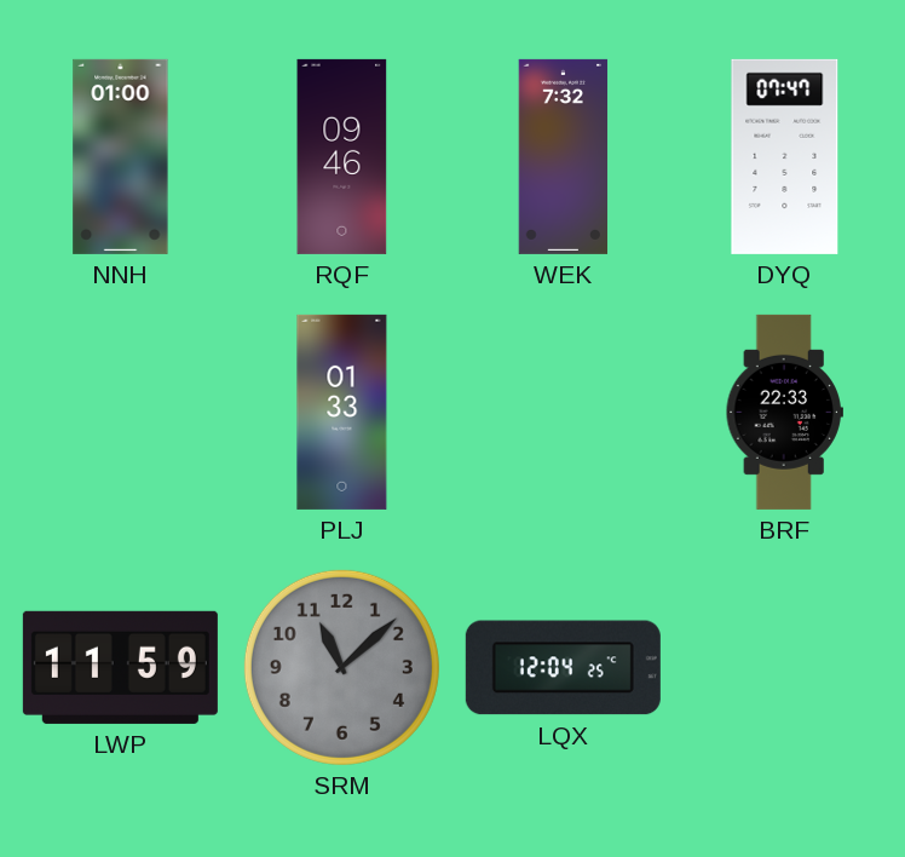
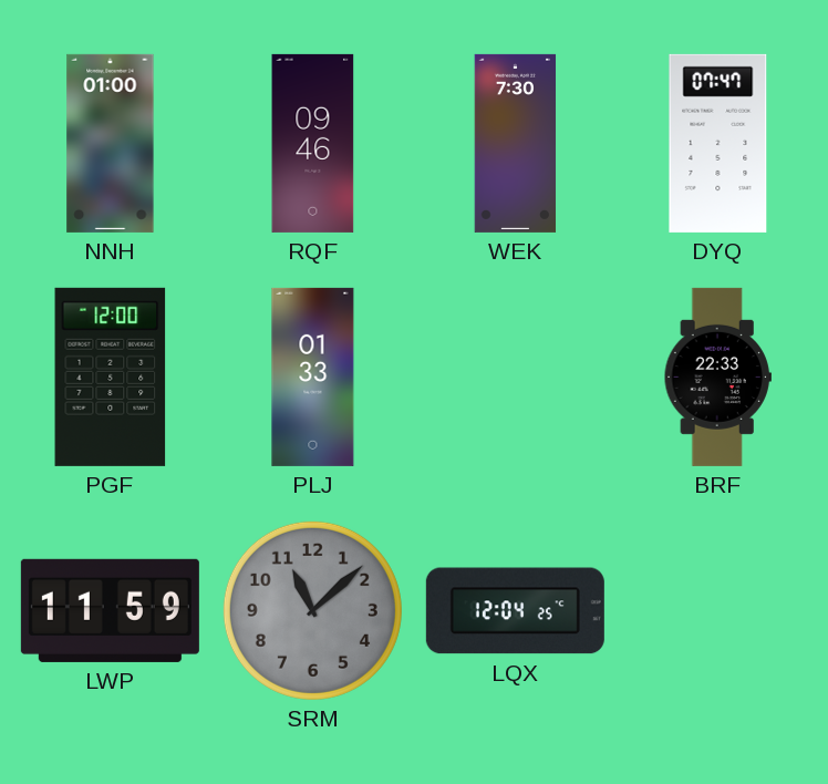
WEK: 7:32 -> 7:30 (516, 143)
PGF: none -> 12:00 (111, 376)
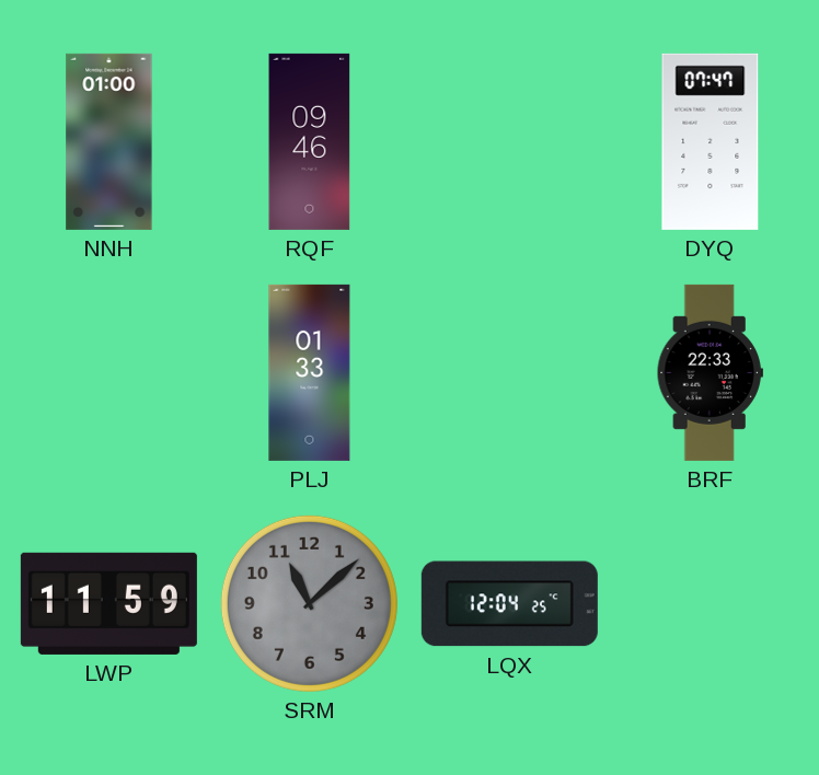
WEK: 7:30 -> none (516, 143)
PGF: 12:00 -> none (111, 376)
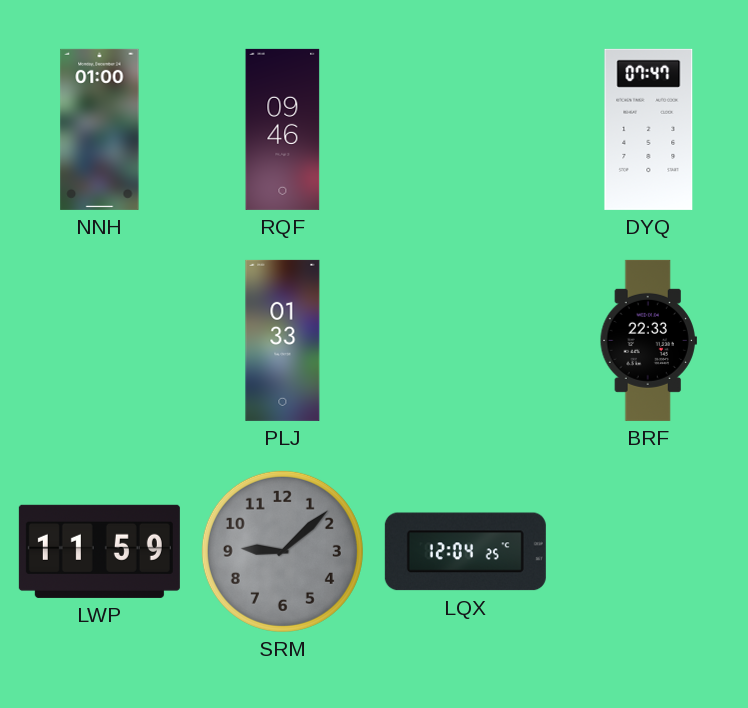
SRM: 11:08 -> 9:08 (282, 551)
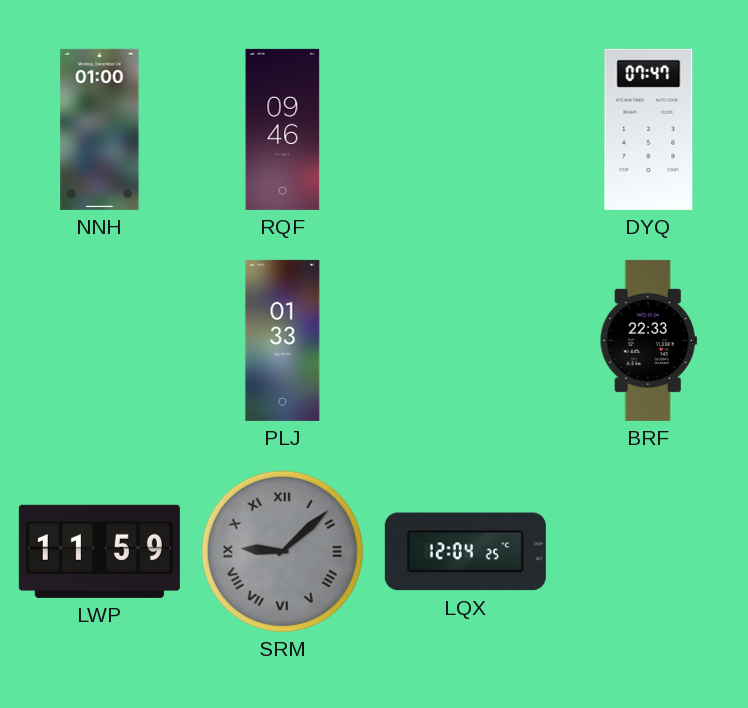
SRM numerals: Arabic -> Roman (282, 551)
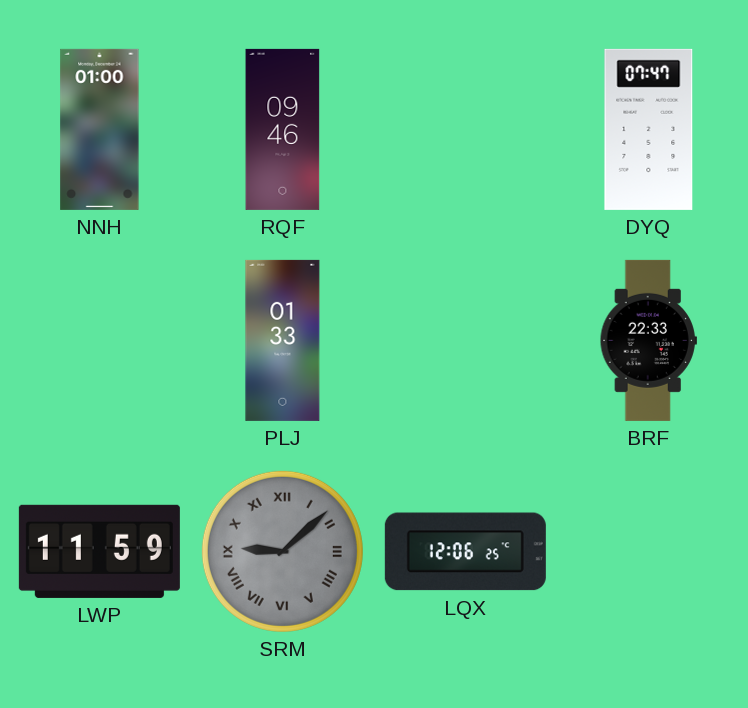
LQX: 12:04 -> 12:06 (465, 552)
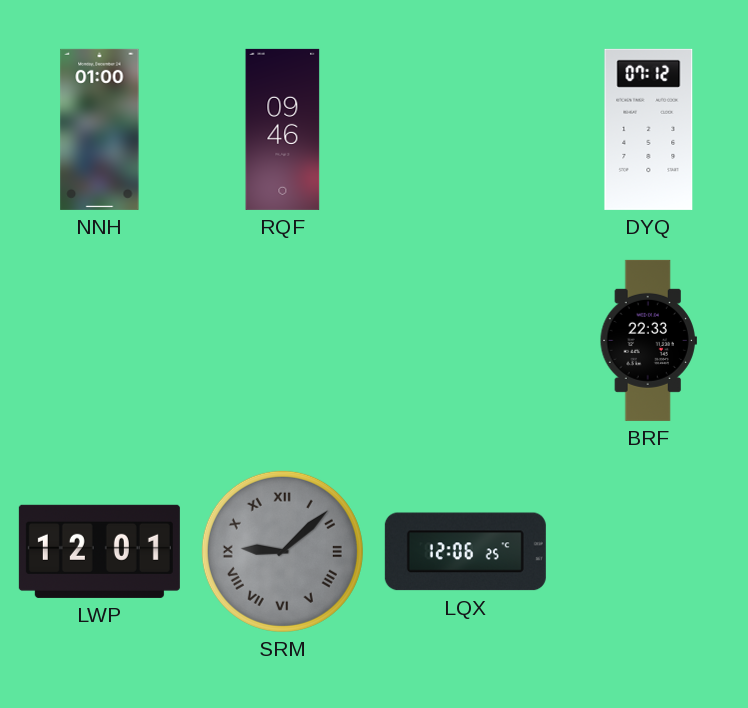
DYQ: 07:47 -> 07:12 (649, 129)
PLJ: 01:33 -> none (283, 340)
LWP: 11:59 -> 12:01 (99, 551)
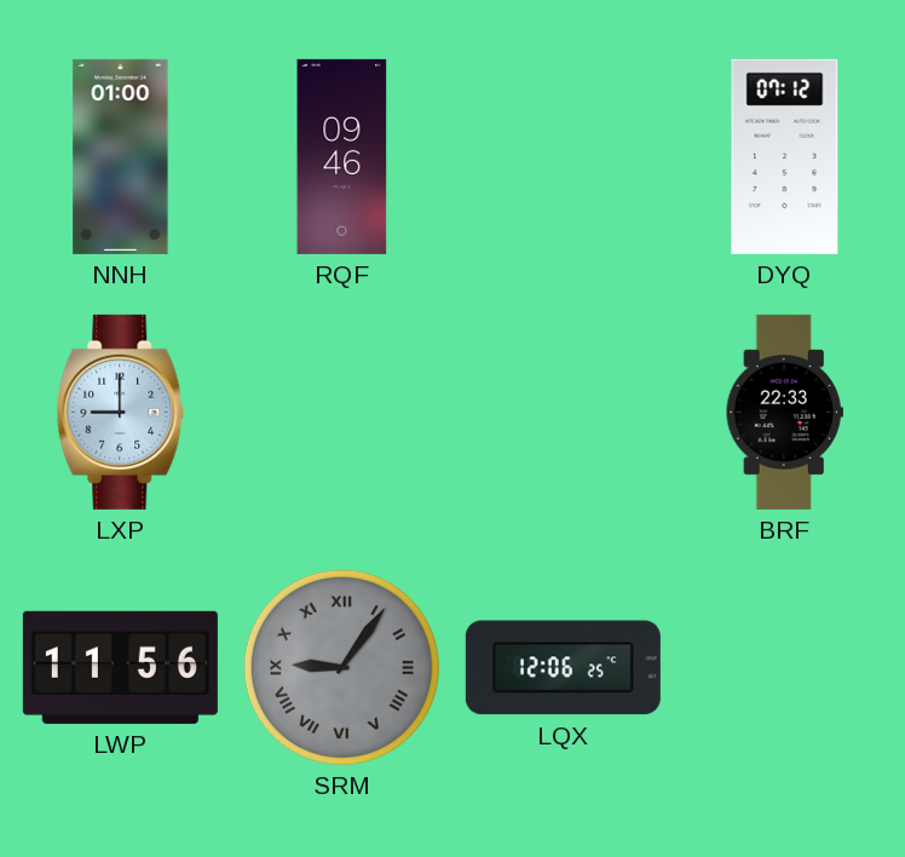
LXP: none -> 9:00 (121, 412)
LWP: 12:01 -> 11:56 (120, 667)
SRM: 9:08 -> 9:06 (341, 667)
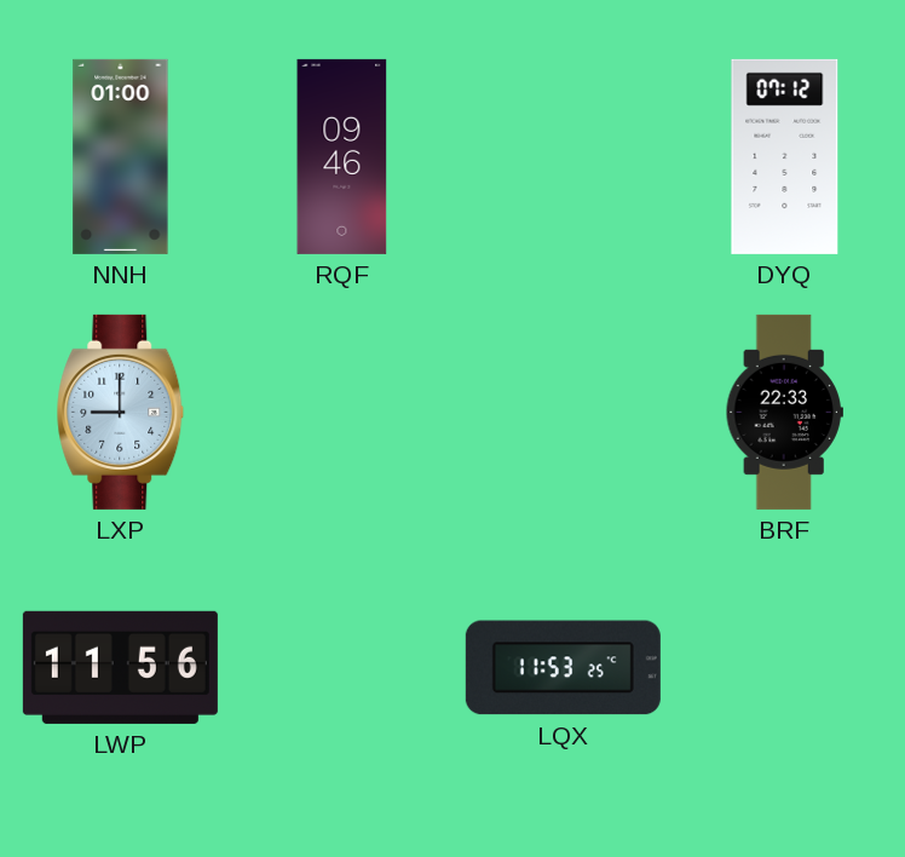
SRM: 9:06 -> none (341, 667)
LQX: 12:06 -> 11:53 (563, 668)
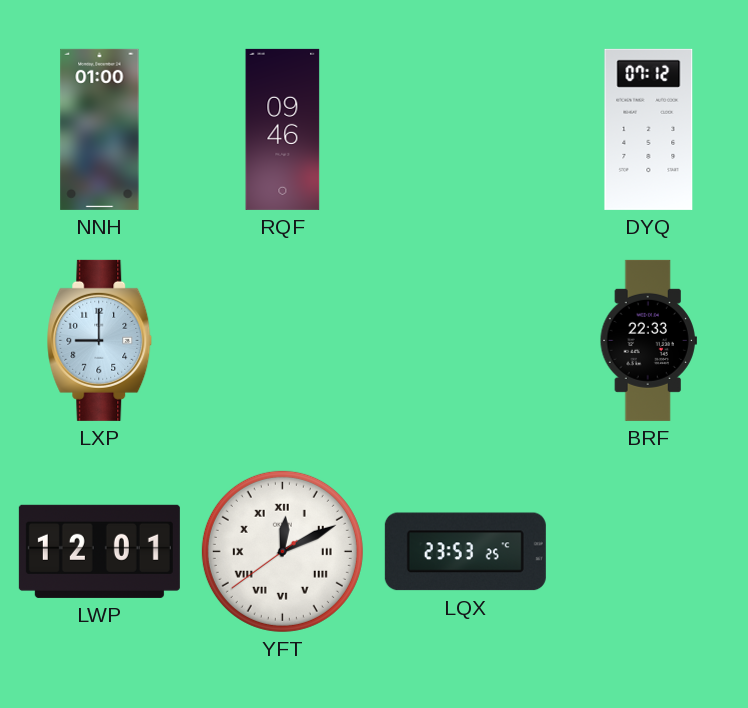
LWP: 11:56 -> 12:01 (99, 551)
YFT: none -> 12:10 (282, 551)
LQX: 11:53 -> 23:53 (465, 552)
